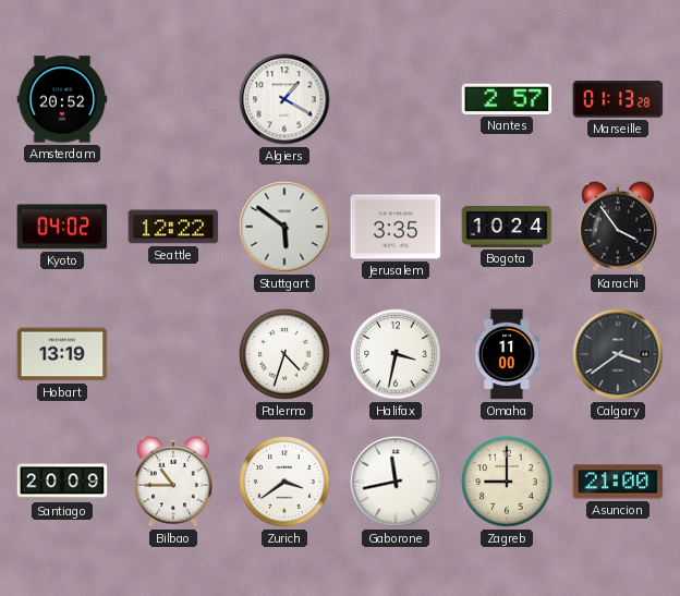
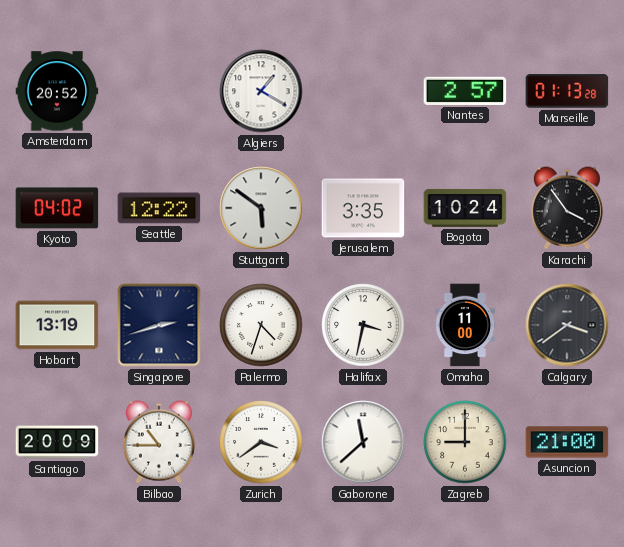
Singapore: none -> 2:42 (159, 325)
Gaborone: 11:43 -> 11:38 (363, 442)
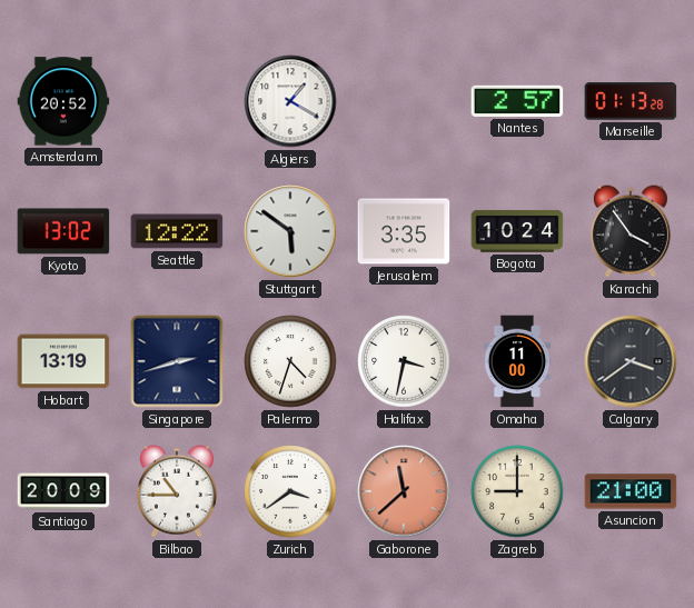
Kyoto: 04:02 -> 13:02 (63, 231)
Gaborone dial: white -> salmon (404, 491)
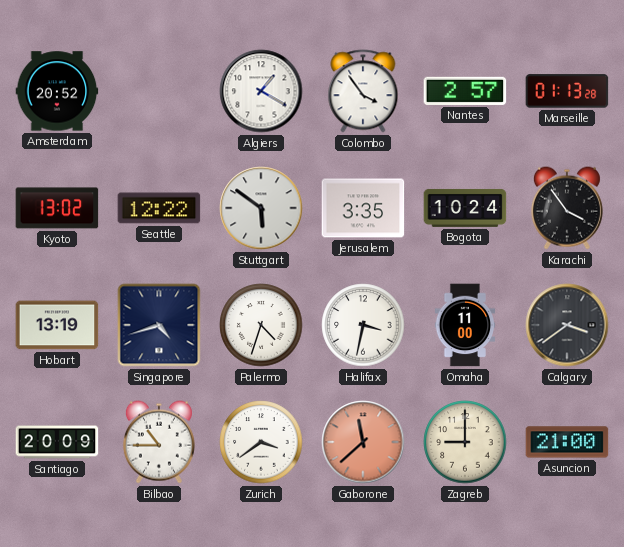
Colombo: none -> 3:54 (363, 91)
Singapore: 2:42 -> 4:42 (159, 325)
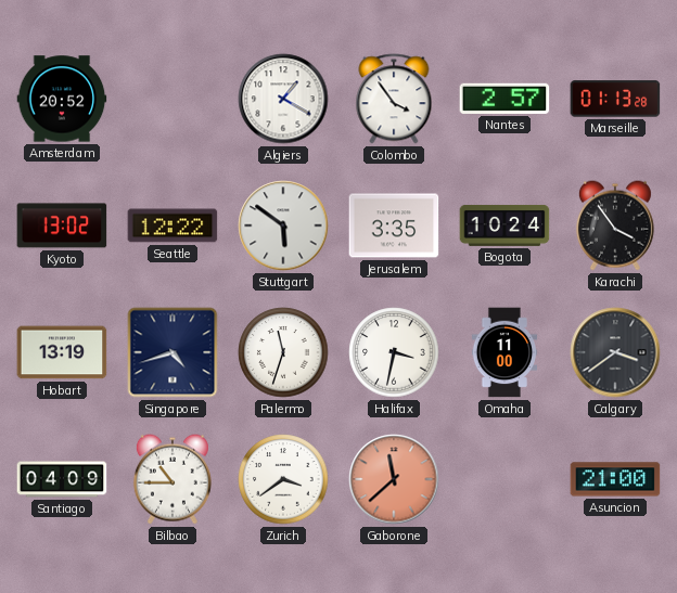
Palermo: 4:33 -> 11:33 (283, 352)
Santiago: 20:09 -> 04:09 (62, 479)
Zagreb: 9:00 -> none (465, 442)
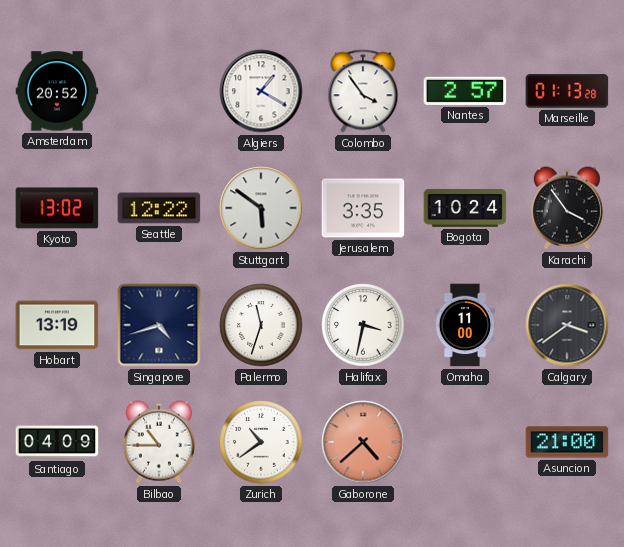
Zurich: 3:39 -> 10:39 (261, 442)
Gaborone: 11:38 -> 4:38 (363, 442)
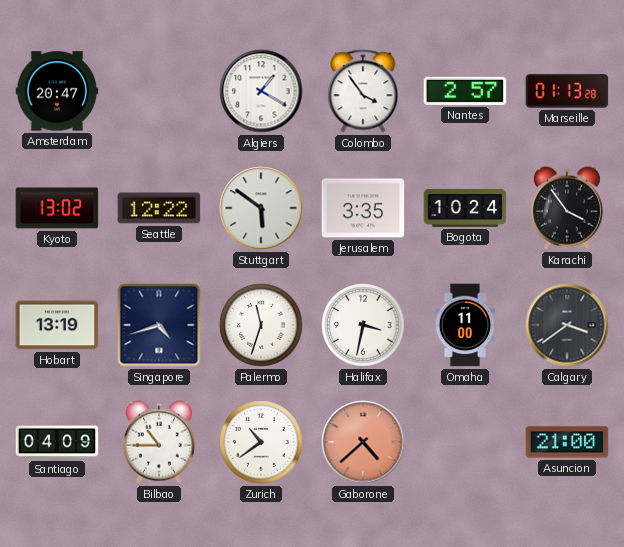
Amsterdam: 20:52 -> 20:47 (57, 91)
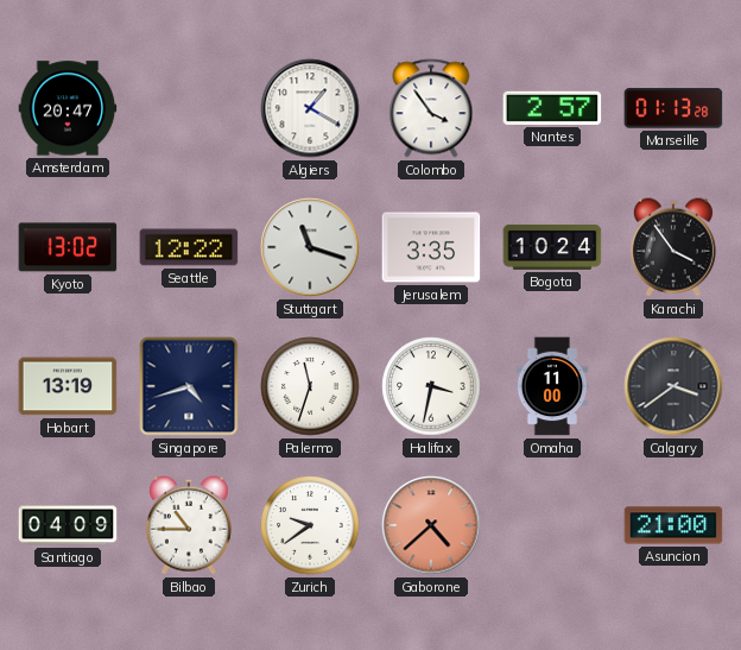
Stuttgart: 5:51 -> 11:18 (310, 247)
Zurich: 10:39 -> 9:39 (310, 525)
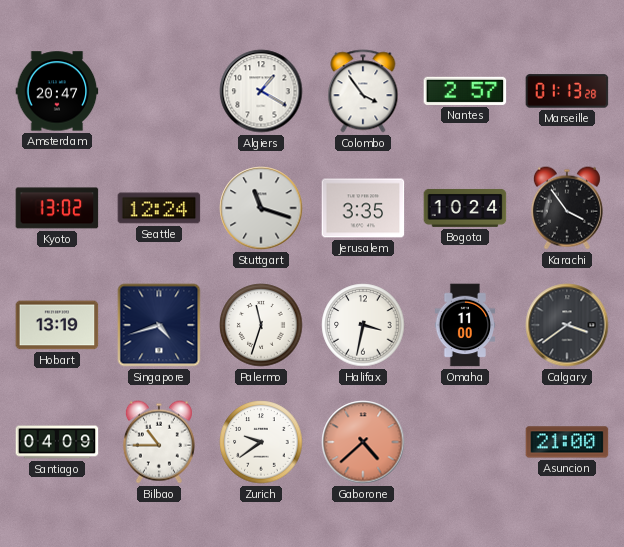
Seattle: 12:22 -> 12:24 (159, 208)
